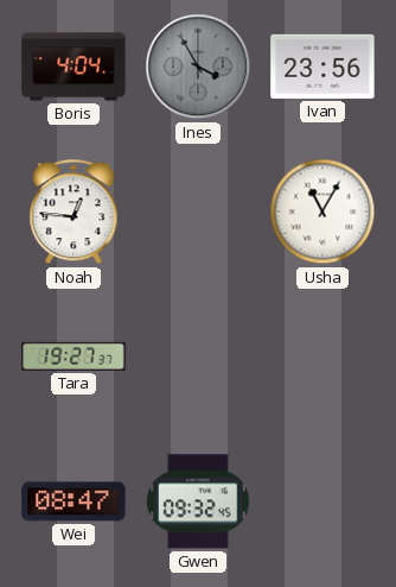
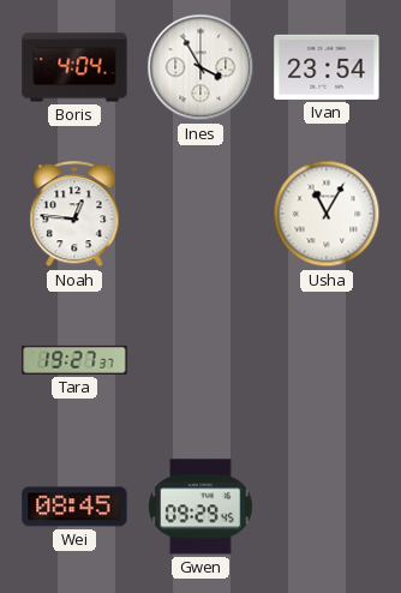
Ines dial: grey -> white (200, 67)
Ivan: 23:56 -> 23:54 (327, 67)
Wei: 08:47 -> 08:45 (74, 507)
Gwen: 09:32 -> 09:29 (202, 507)
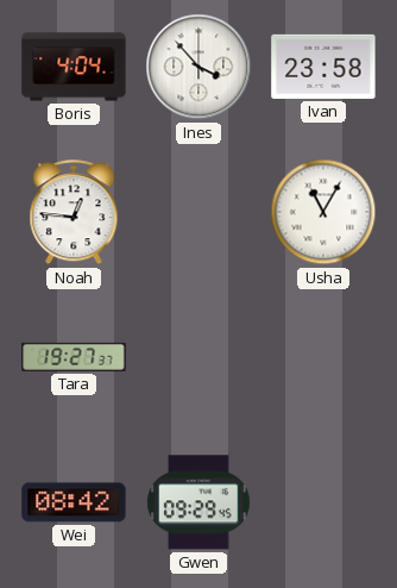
Ines: 3:55 -> 3:53 (198, 67)
Ivan: 23:54 -> 23:58 (323, 67)
Wei: 08:45 -> 08:42 (74, 502)
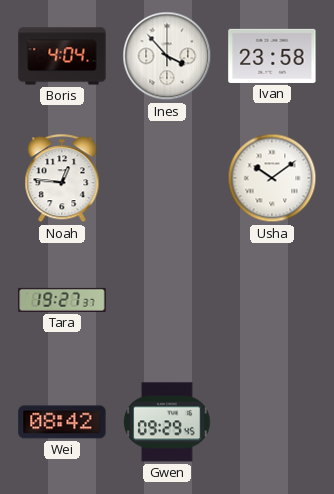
Usha: 11:05 -> 10:09 (272, 178)
